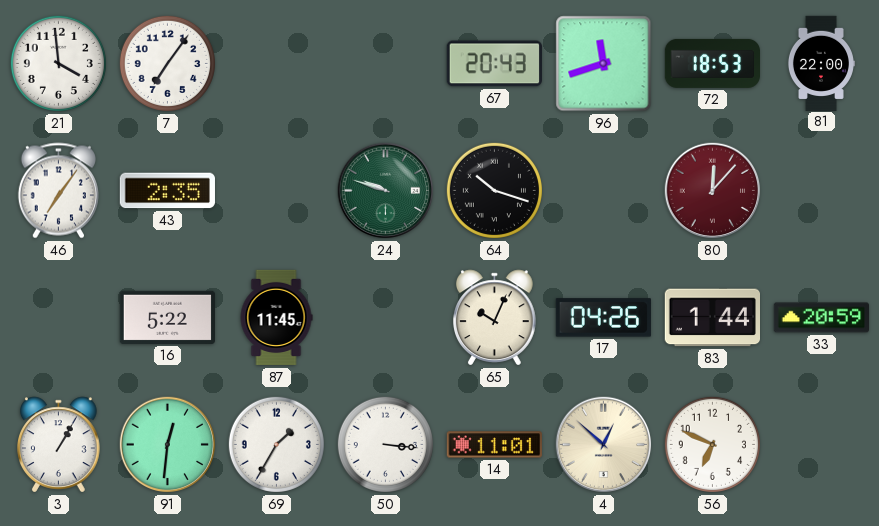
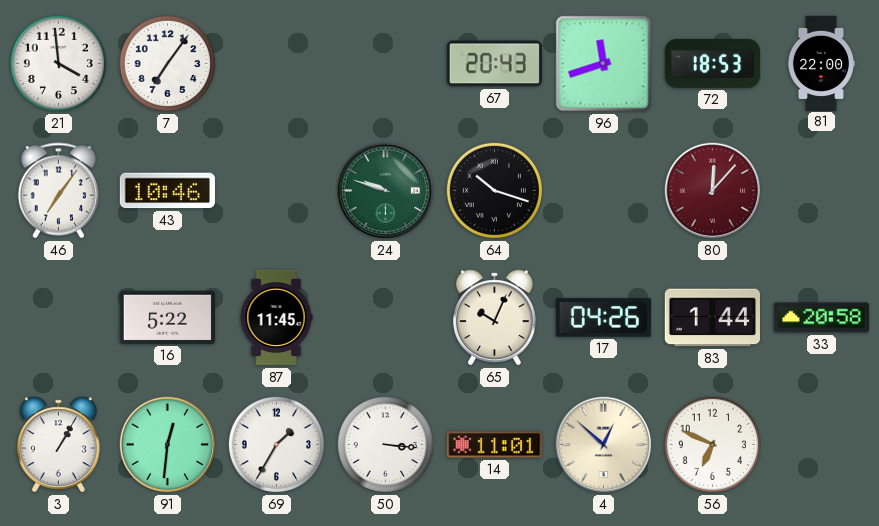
43: 2:35 -> 10:46 (167, 191)
33: 20:59 -> 20:58 (821, 318)
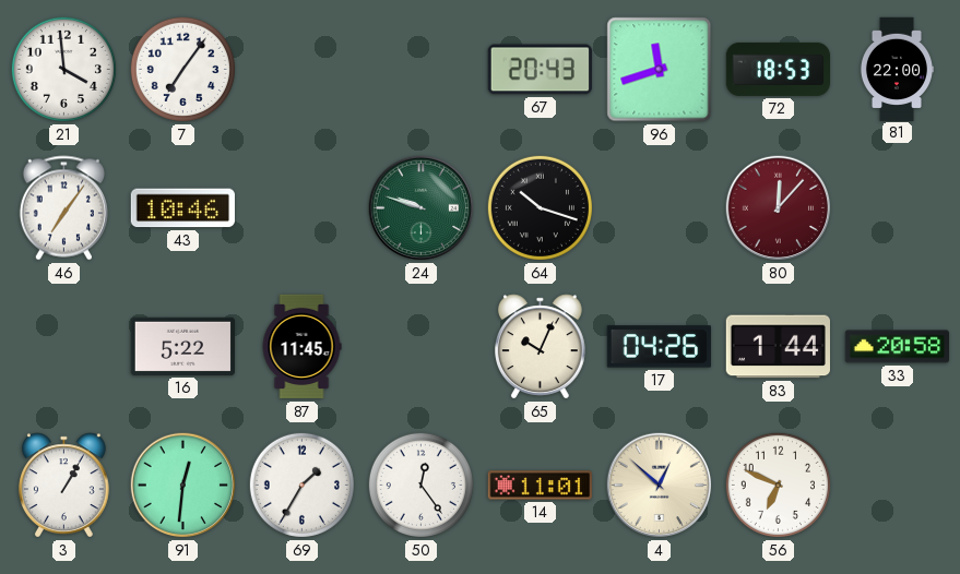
50: 3:16 -> 12:24 (420, 485)
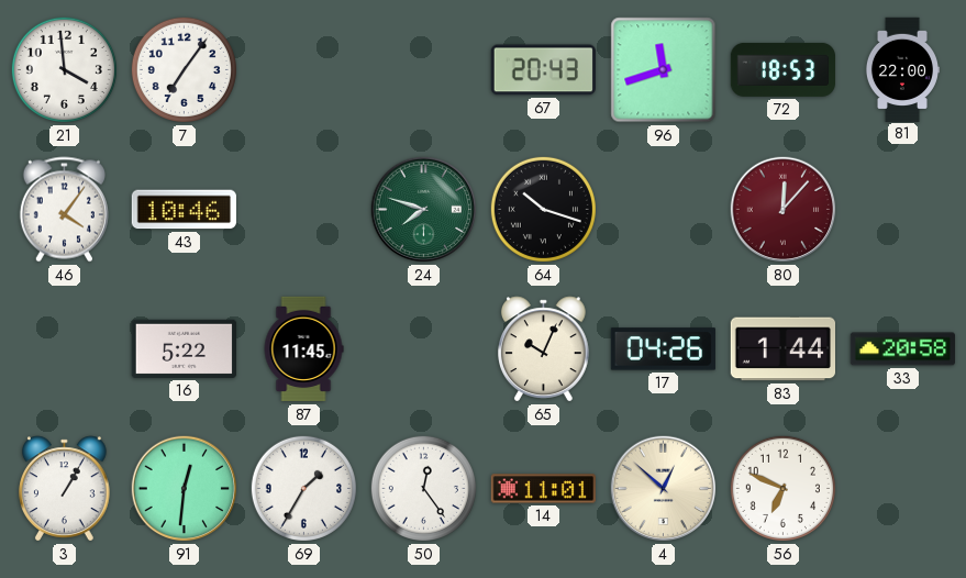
46: 7:06 -> 4:06 (64, 210)
24: 9:48 -> 7:48 (424, 210)
